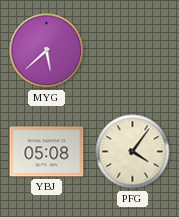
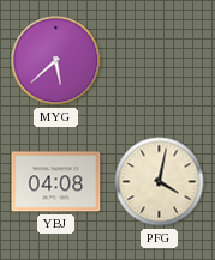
YBJ: 05:08 -> 04:08 (56, 182)
PFG: 4:06 -> 4:02 (160, 182)
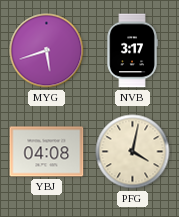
MYG: 5:38 -> 5:42 (47, 51)
NVB: none -> 3:17 (132, 51)
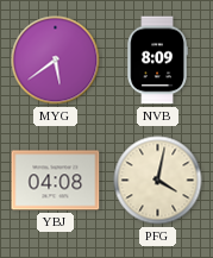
MYG: 5:42 -> 5:39 (56, 61)
NVB: 3:17 -> 8:09 (157, 61)
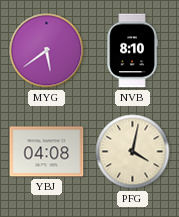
NVB: 8:09 -> 8:10 (132, 51)
